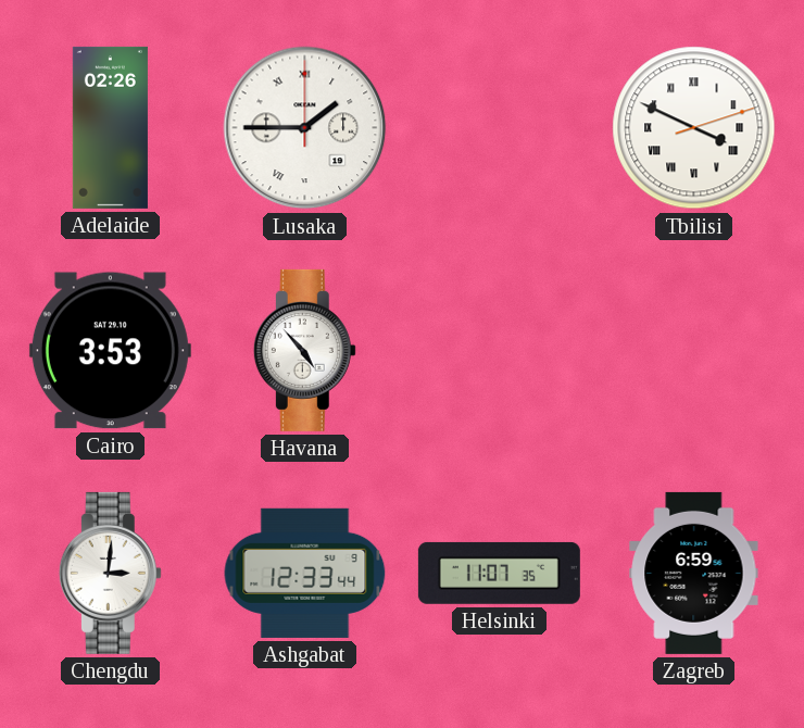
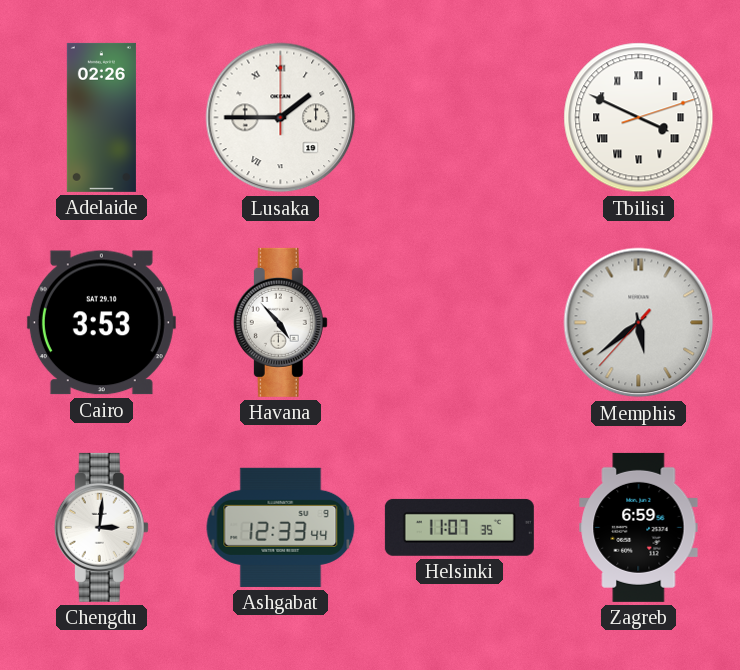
Memphis: none -> 5:38 (639, 323)
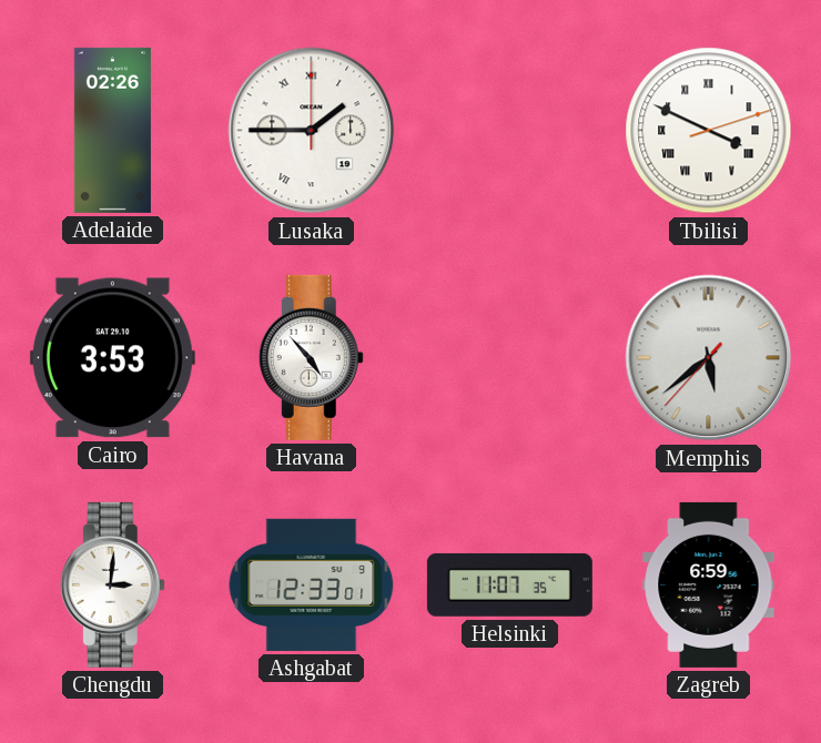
Ashgabat: 12:33:44 -> 12:33:01 (312, 584)
